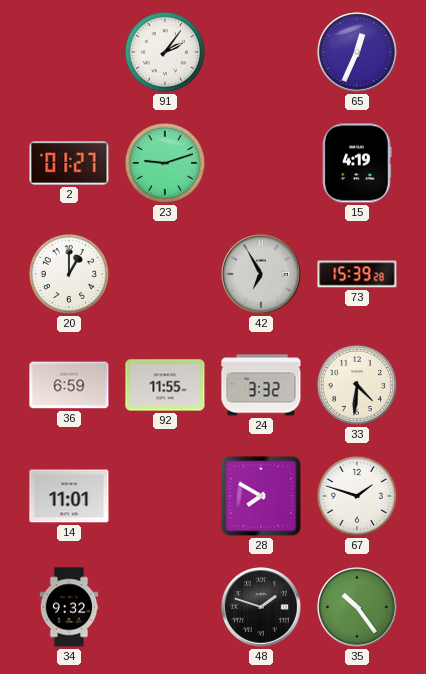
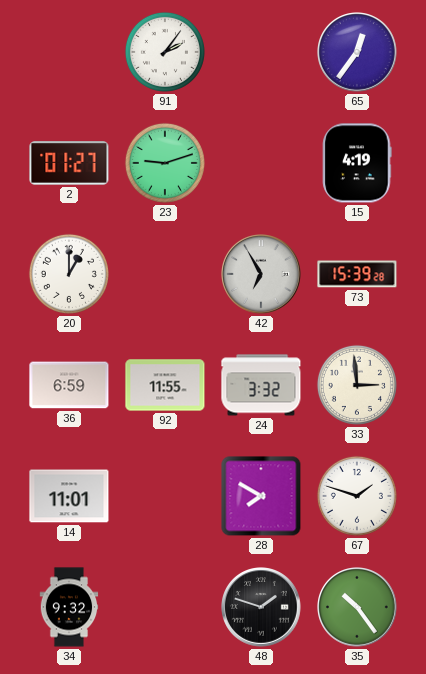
65: 12:34 -> 12:36 (358, 53)
33: 4:31 -> 2:59 (357, 385)
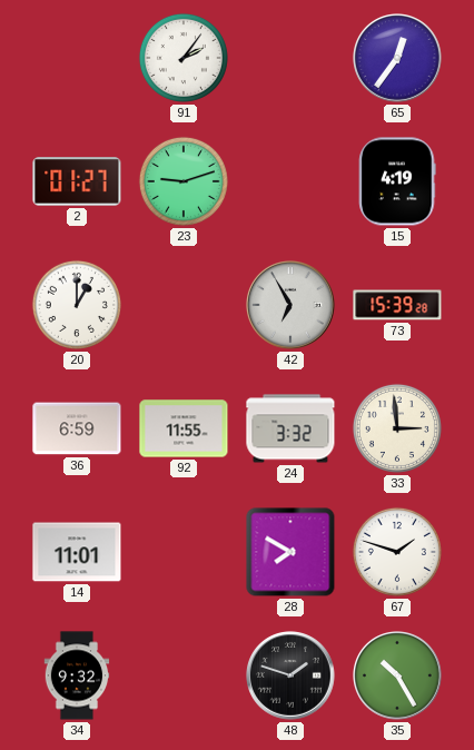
35: 10:24 -> 10:25 (398, 677)
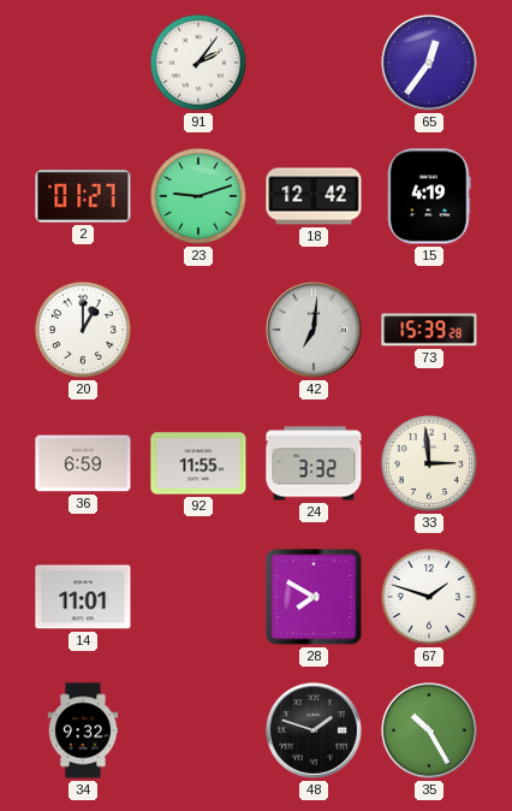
18: none -> 12:42 (314, 196)
42: 6:55 -> 7:01 (315, 331)
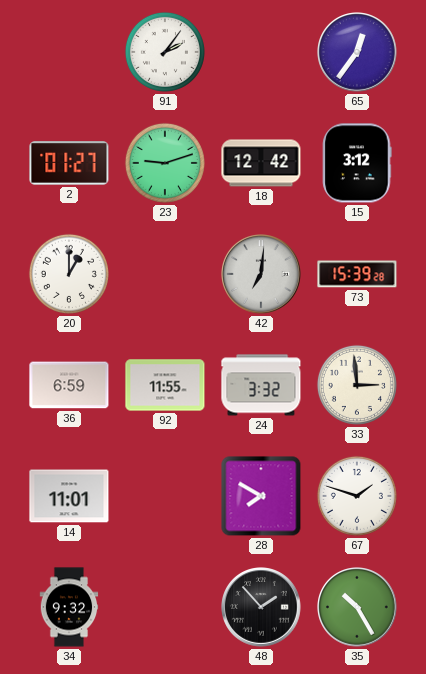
15: 4:19 -> 3:12 (357, 163)
48: 1:48 -> 1:53 (262, 608)
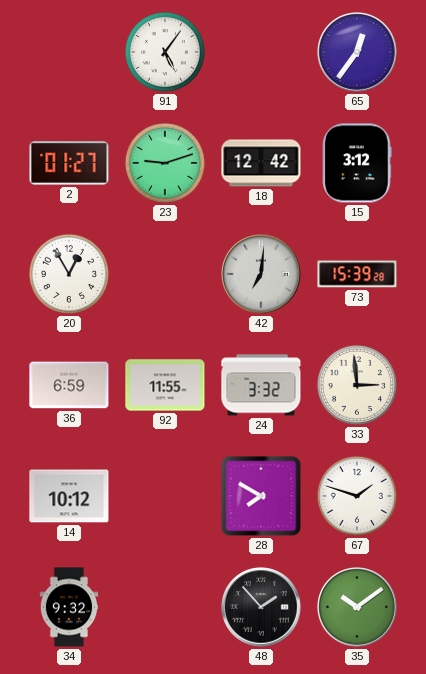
91: 2:06 -> 5:06 (165, 52)
20: 1:00 -> 12:55 (69, 274)
14: 11:01 -> 10:12 (69, 496)
35: 10:25 -> 10:09 (358, 608)
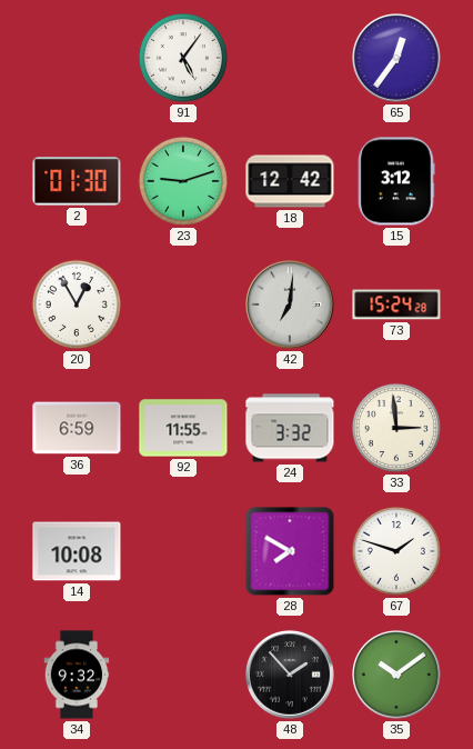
2: 01:27 -> 01:30 (77, 181)
73: 15:39 -> 15:24 (396, 304)
14: 10:12 -> 10:08 (77, 551)
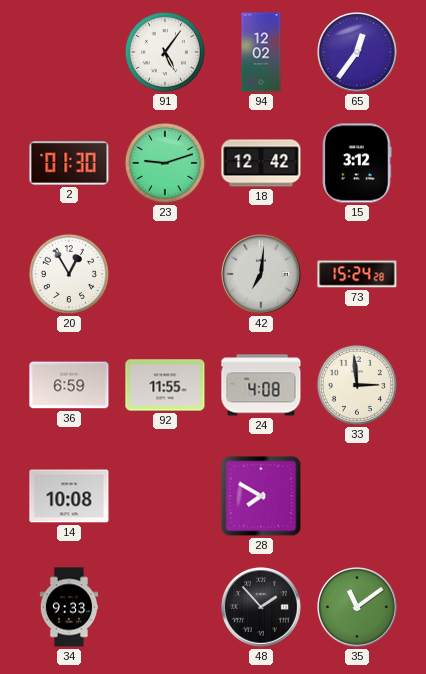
94: none -> 12:02 (261, 52)
24: 3:32 -> 4:08 (261, 385)
67: 1:48 -> none (396, 551)
34: 9:32 -> 9:33 (69, 607)
35: 10:09 -> 11:09 (358, 608)
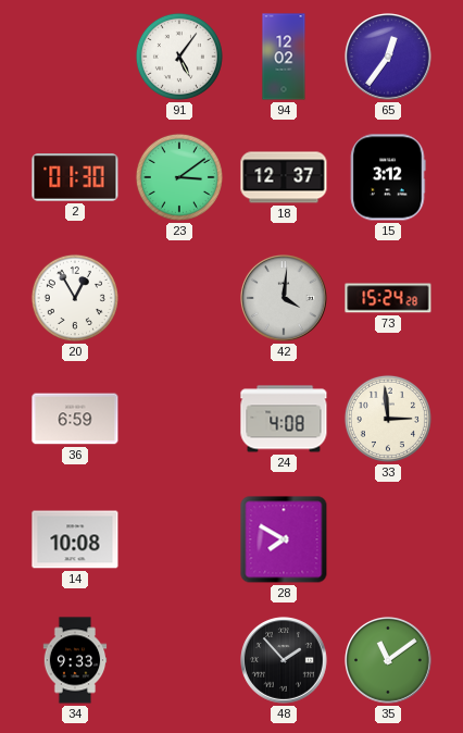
23: 9:12 -> 3:09 (179, 177)
18: 12:42 -> 12:37 (284, 177)
42: 7:01 -> 4:01 (285, 299)
92: 11:55 -> none (165, 385)
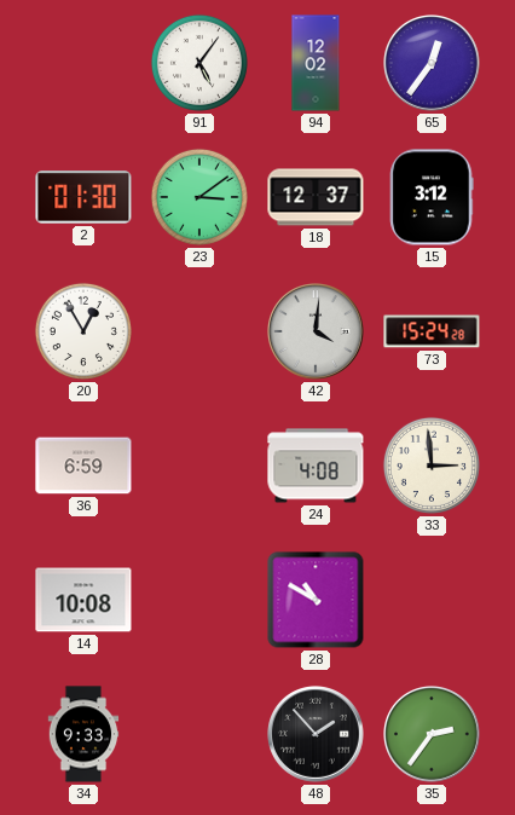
28: 7:50 -> 10:50 (316, 600)
35: 11:09 -> 2:36 (433, 735)
